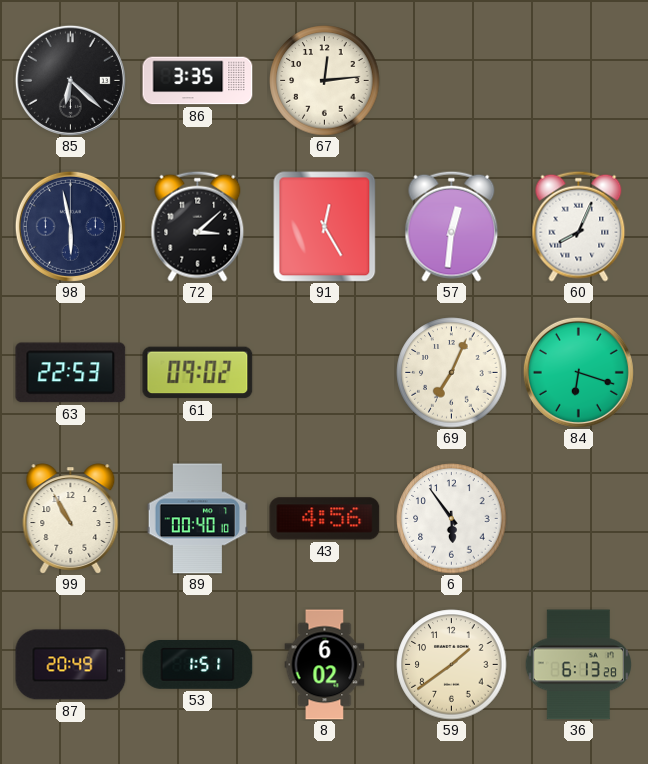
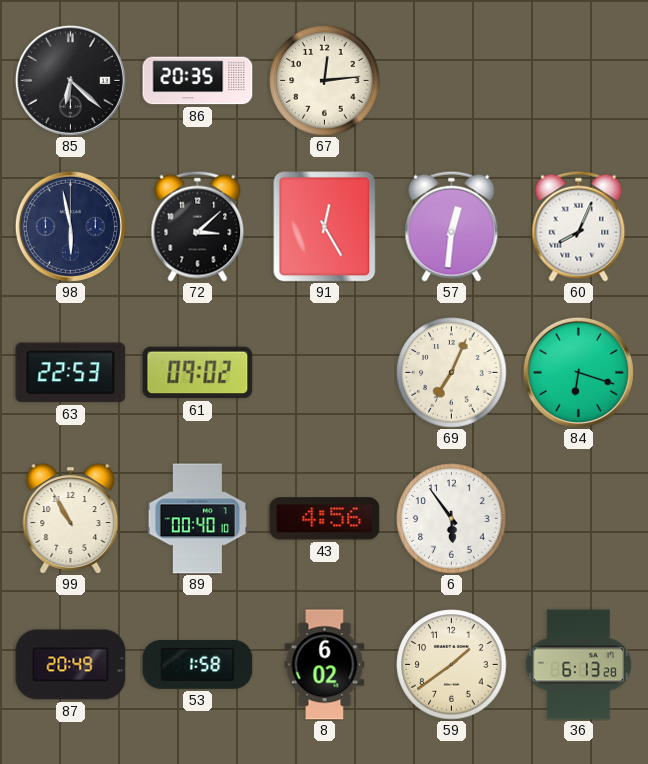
86: 3:35 -> 20:35 (198, 81)
53: 1:51 -> 1:58 (198, 665)
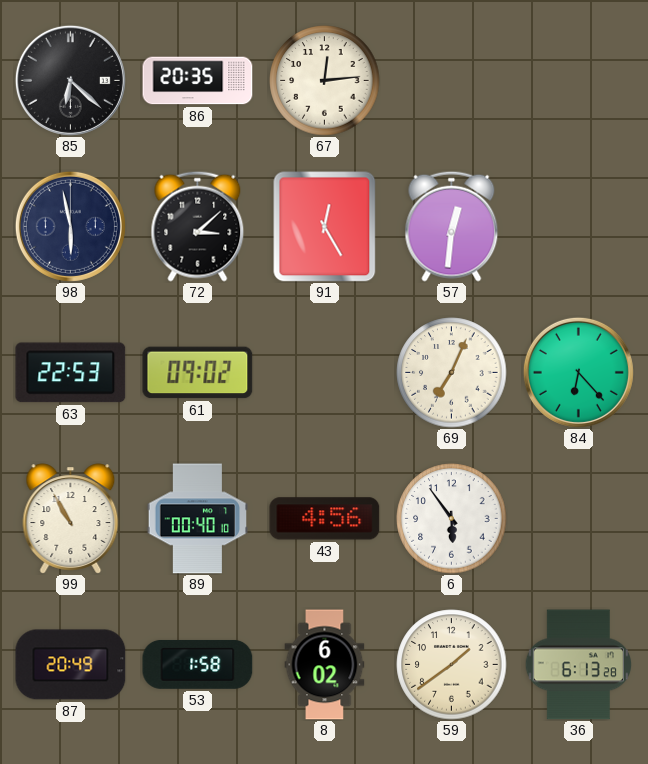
60: 8:04 -> none (579, 226)
84: 6:18 -> 6:23 (578, 372)
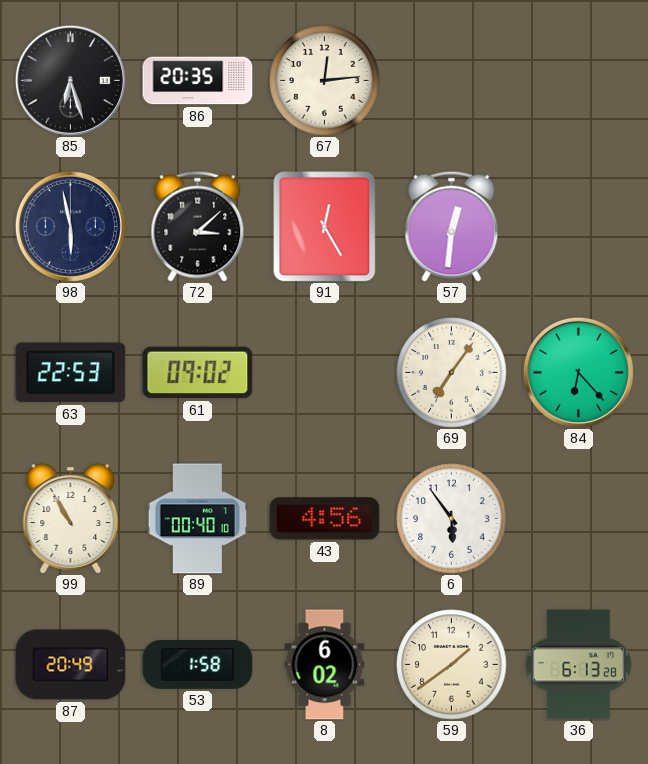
85: 6:22 -> 6:27 (70, 80)
69: 7:04 -> 7:06 (452, 373)
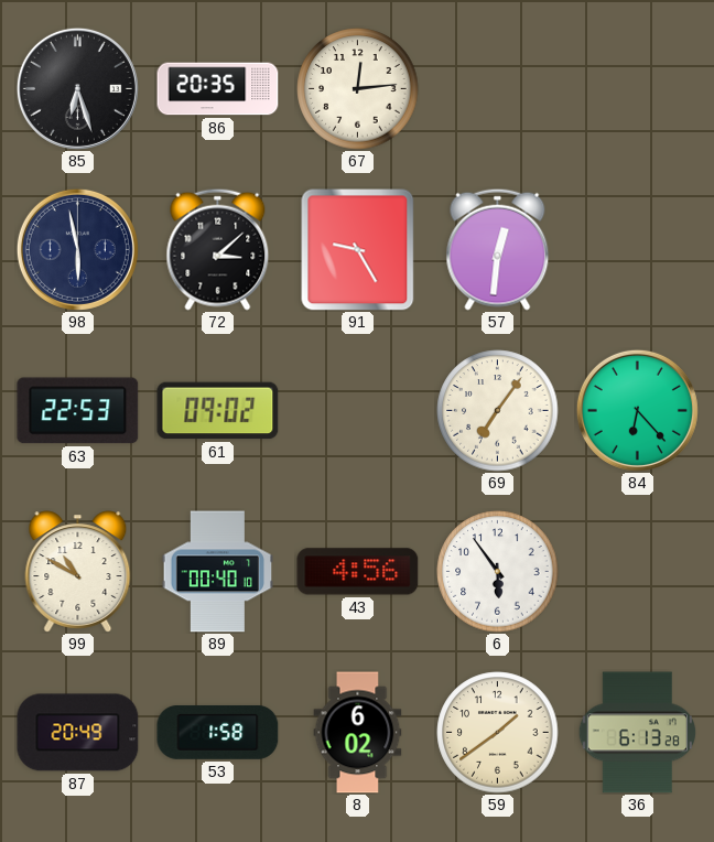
91: 12:25 -> 9:25 (358, 250)
99: 10:55 -> 10:50 (78, 572)
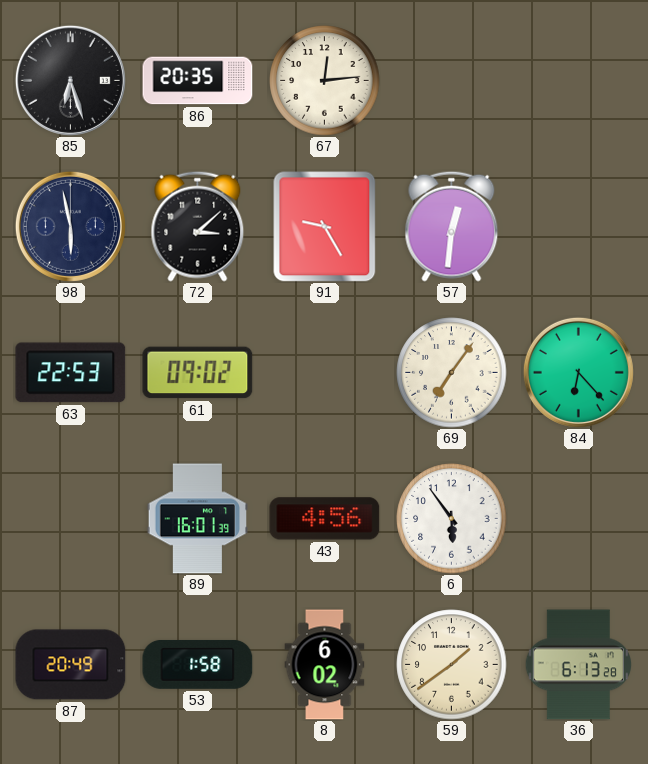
99: 10:50 -> none (78, 572)
89: 00:40 -> 16:01 (198, 519)
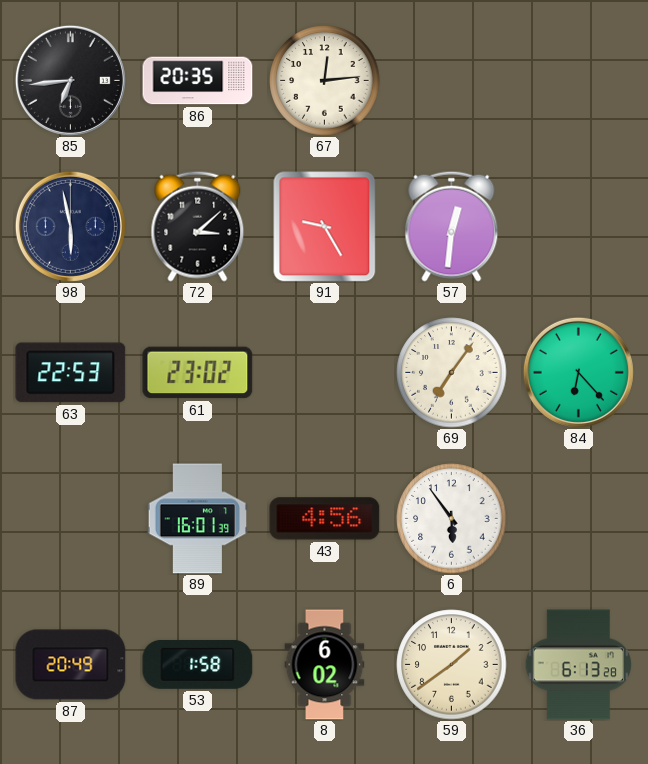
85: 6:27 -> 6:44 (70, 80)
61: 09:02 -> 23:02 (198, 373)
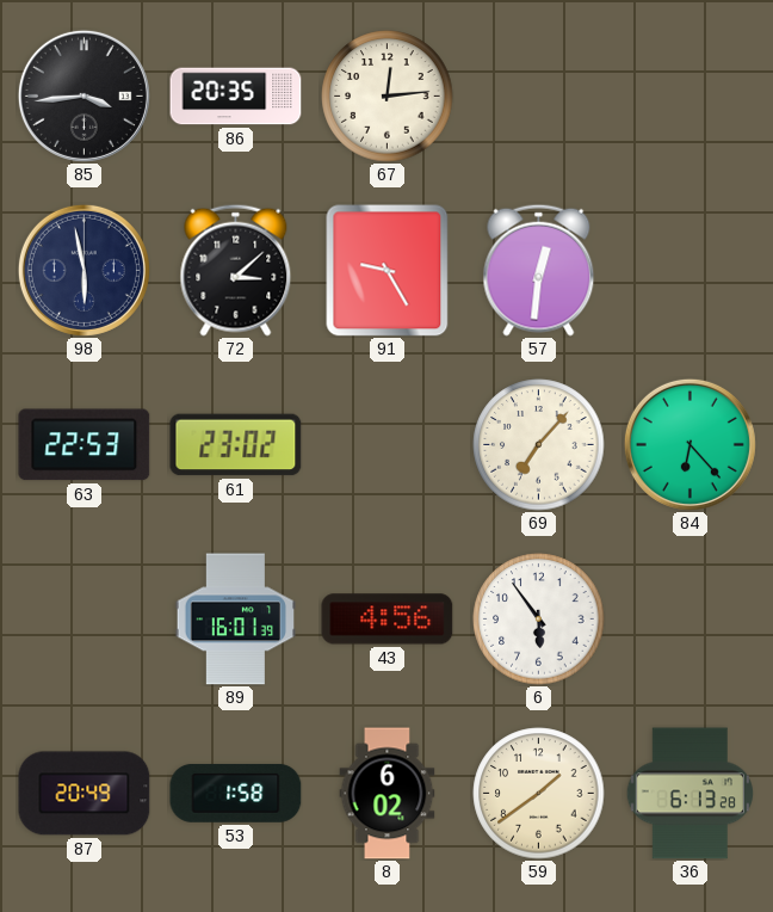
85: 6:44 -> 3:44 (84, 95)
69: 7:06 -> 7:07 (539, 445)
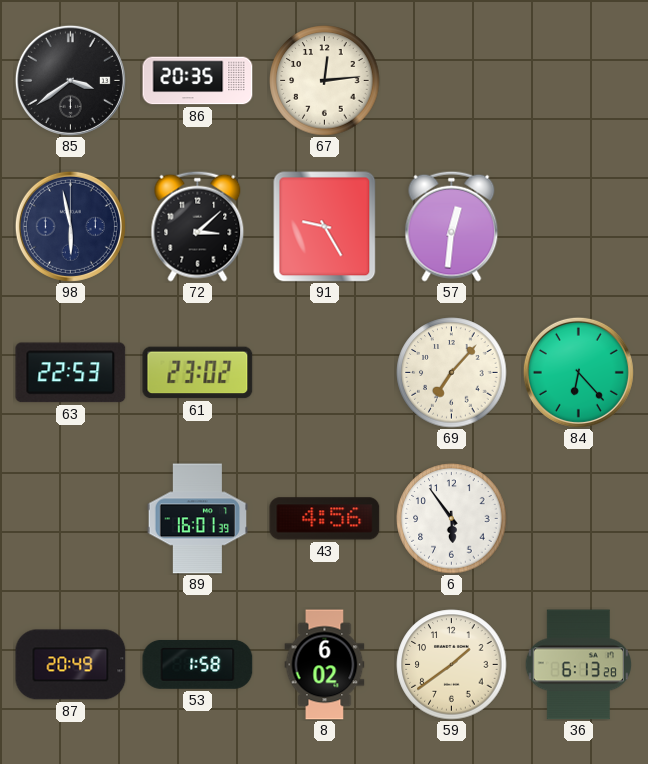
85: 3:44 -> 3:39 (70, 80)
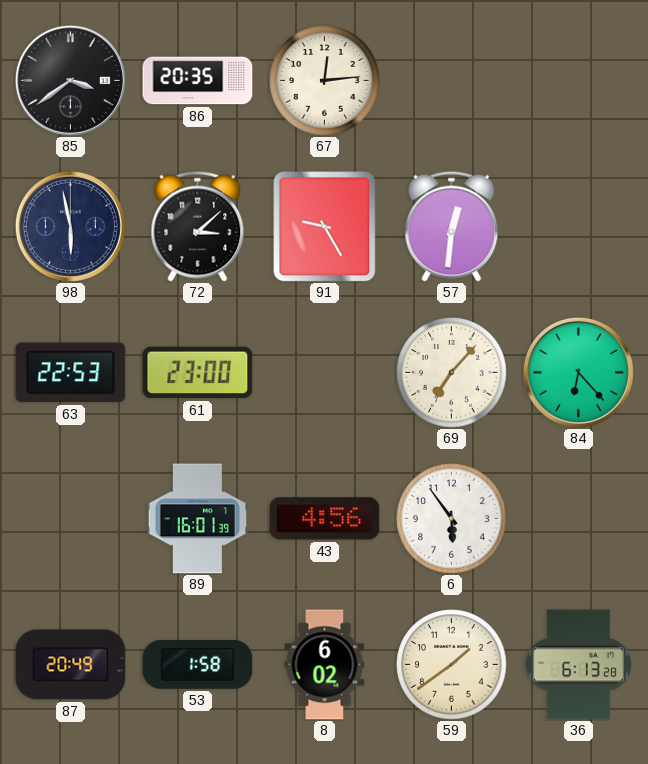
61: 23:02 -> 23:00 (198, 373)
